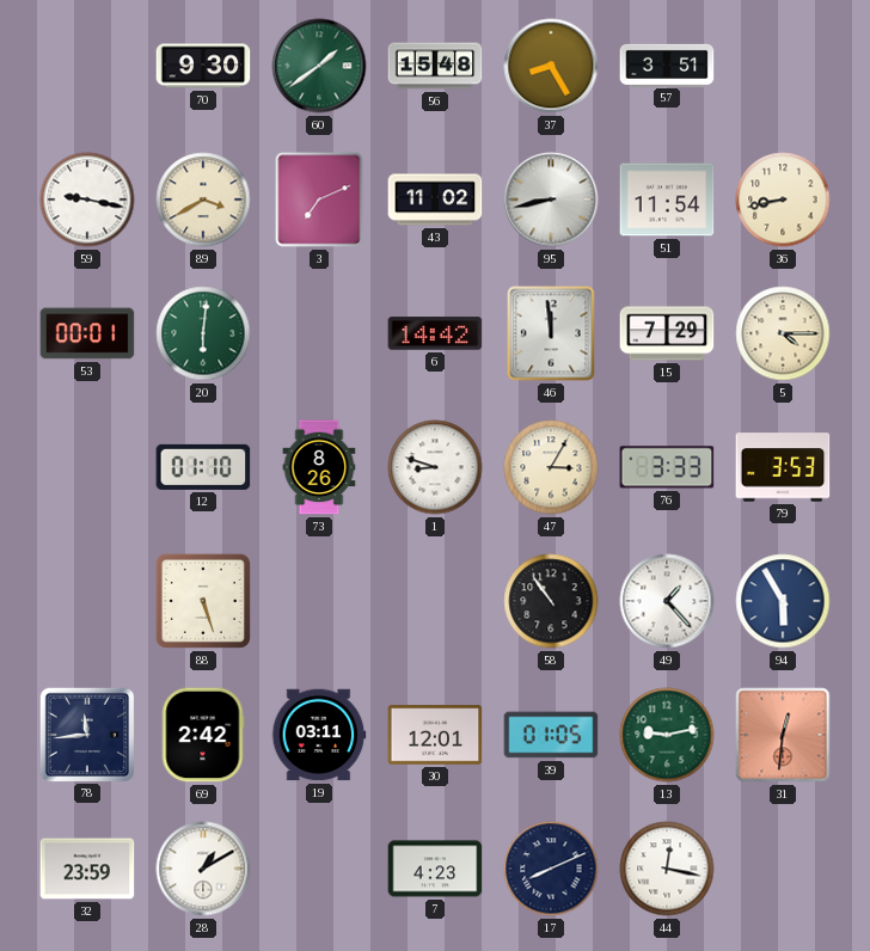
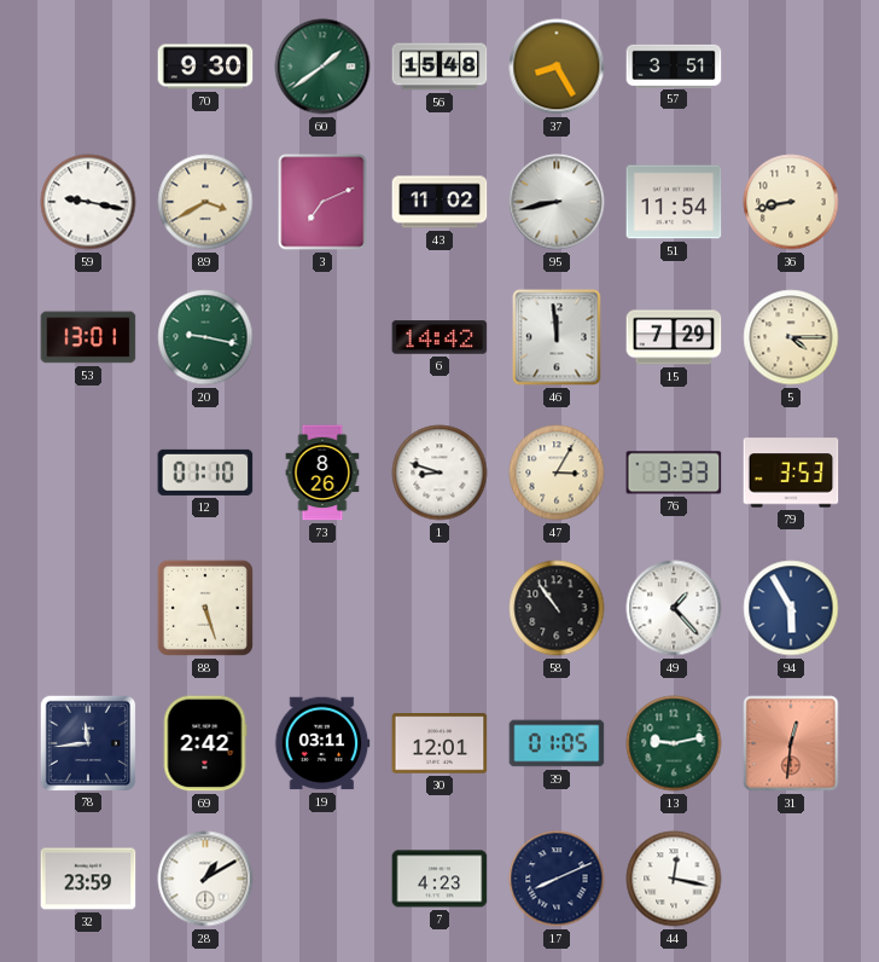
53: 00:01 -> 13:01 (88, 337)
20: 6:01 -> 9:17 (205, 337)
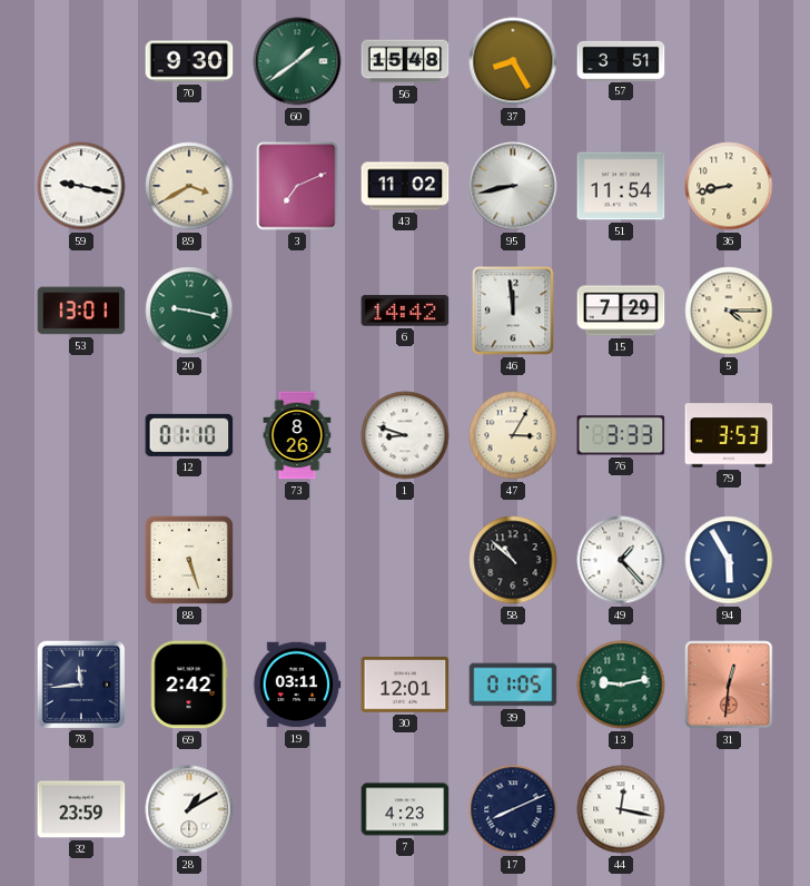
58: 10:54 -> 10:52 (513, 560)
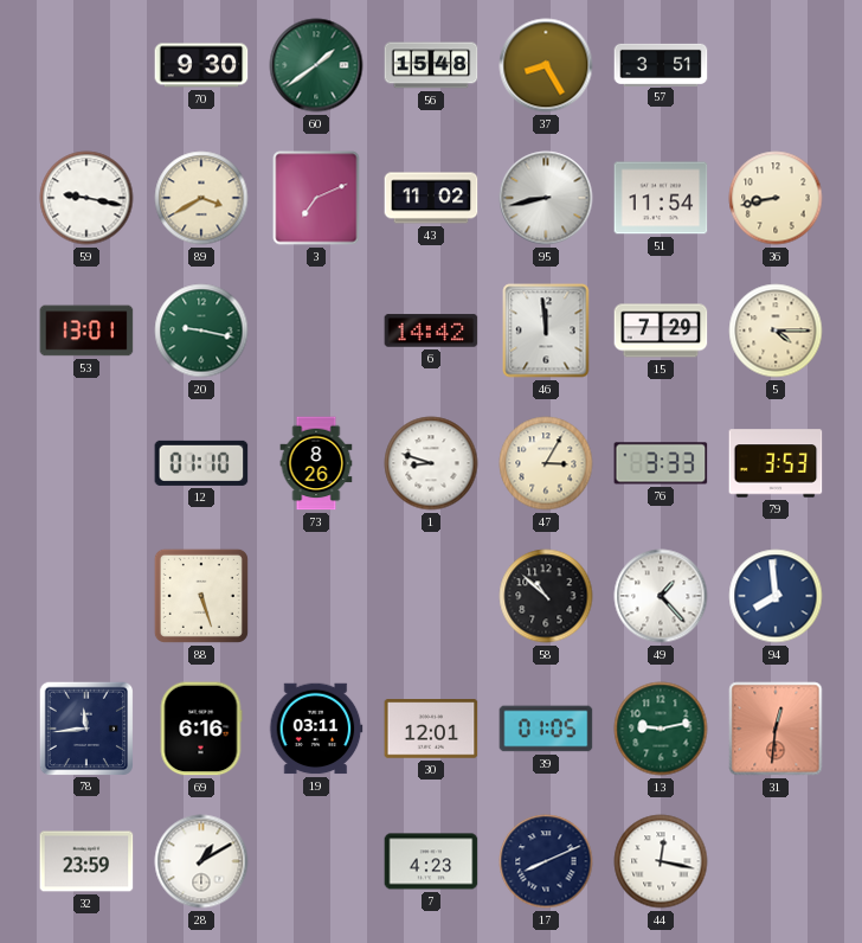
94: 5:55 -> 7:59 (776, 596)
69: 2:42 -> 6:16 (201, 729)
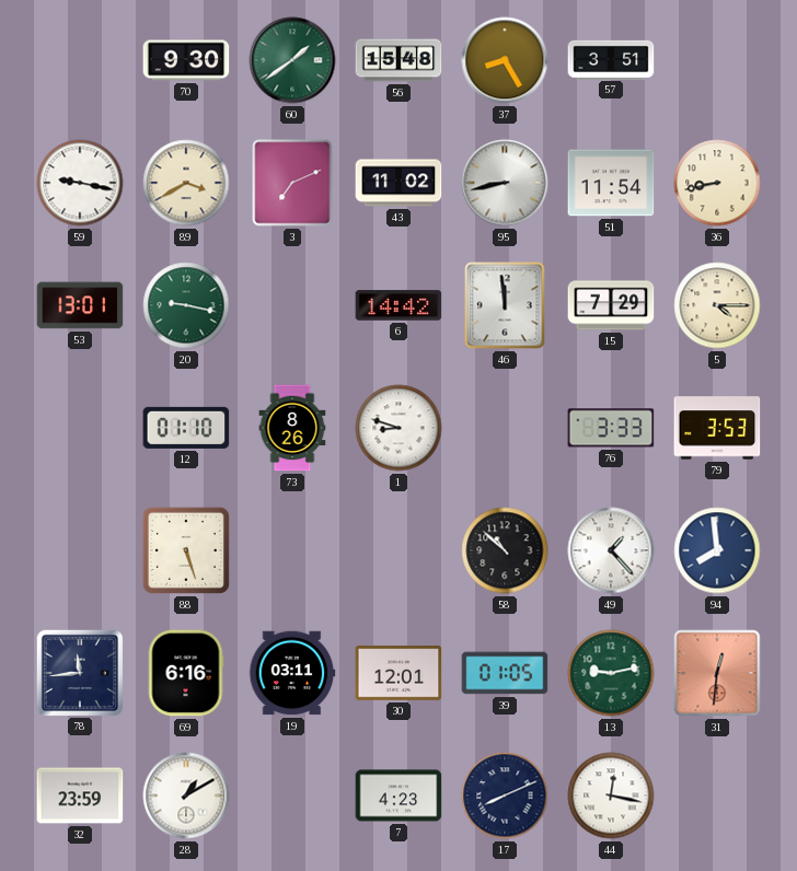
47: 3:05 -> none (546, 463)
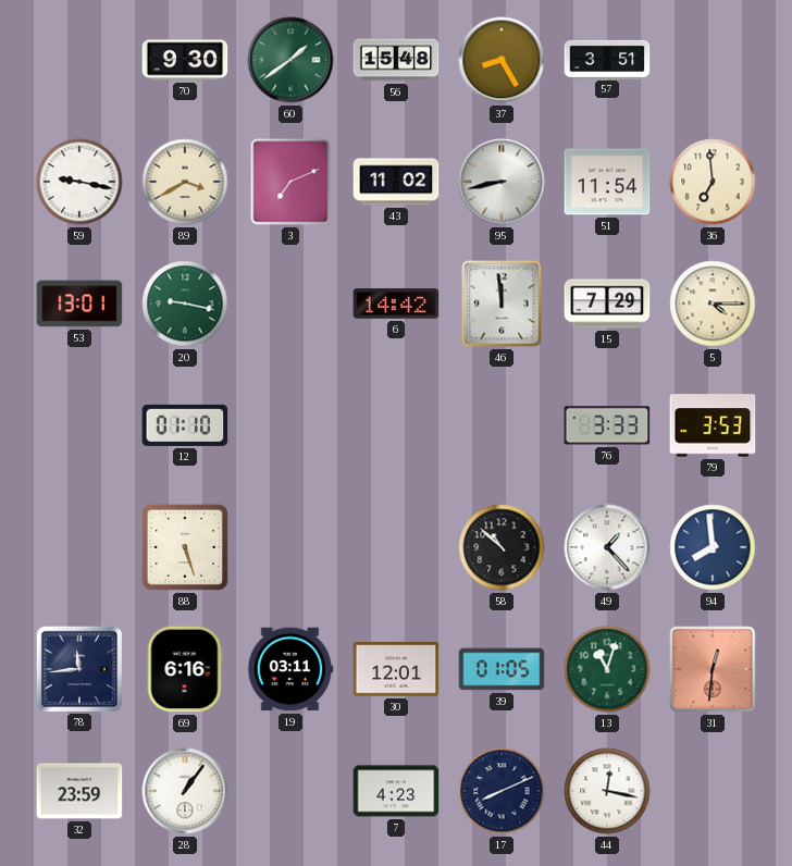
36: 8:43 -> 6:59 (713, 182)
73: 8:26 -> none (292, 428)
1: 8:48 -> none (399, 428)
13: 9:13 -> 11:03 (607, 669)
28: 1:10 -> 1:06 (185, 791)
